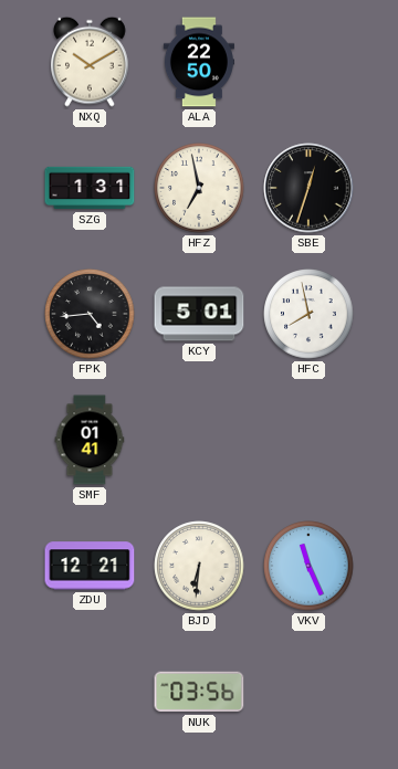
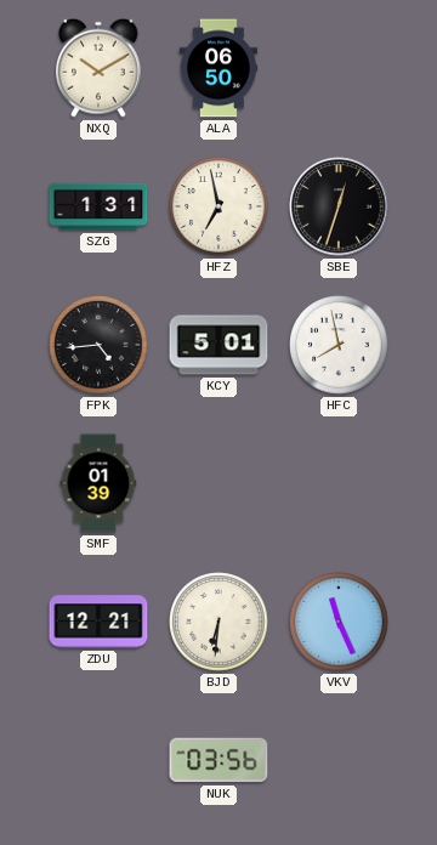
ALA: 22:50 -> 06:50 (218, 68)
SMF: 01:41 -> 01:39 (98, 483)
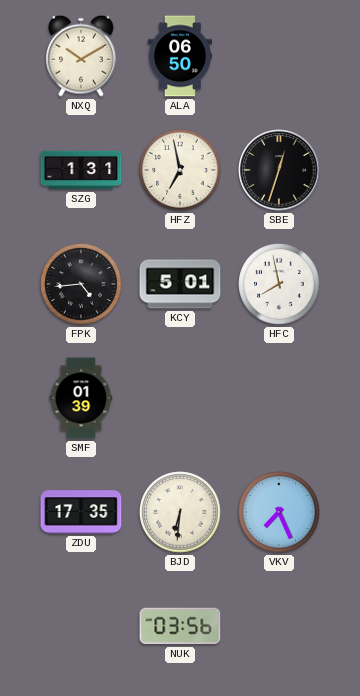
ZDU: 12:21 -> 17:35 (81, 512)
VKV: 11:26 -> 7:26 (279, 512)
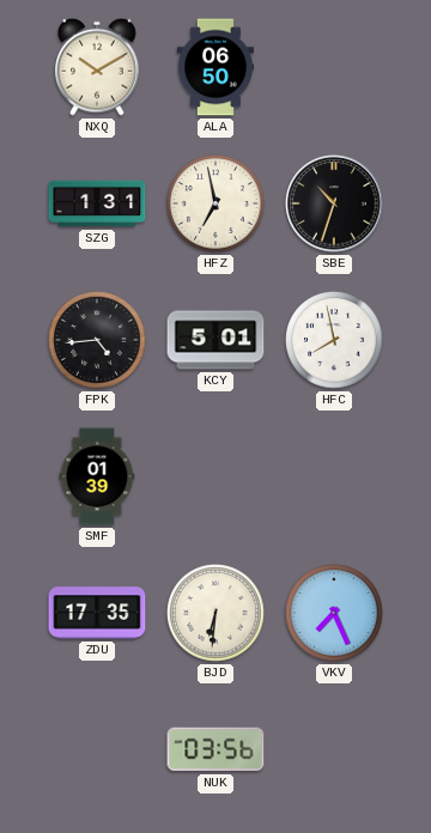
SBE: 12:33 -> 10:33 (334, 203)
